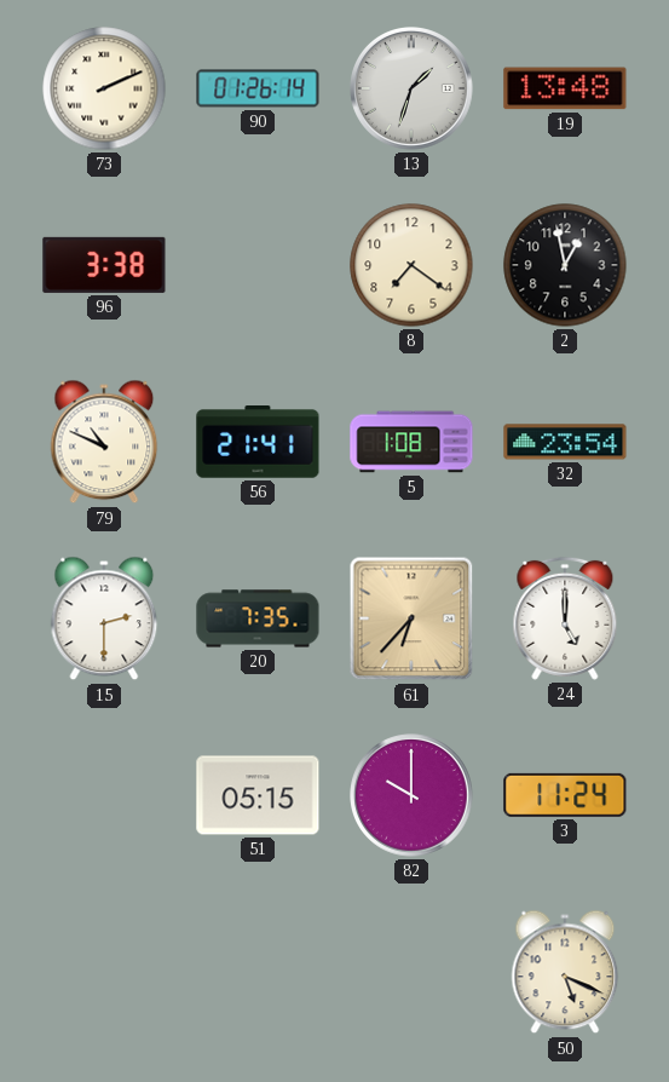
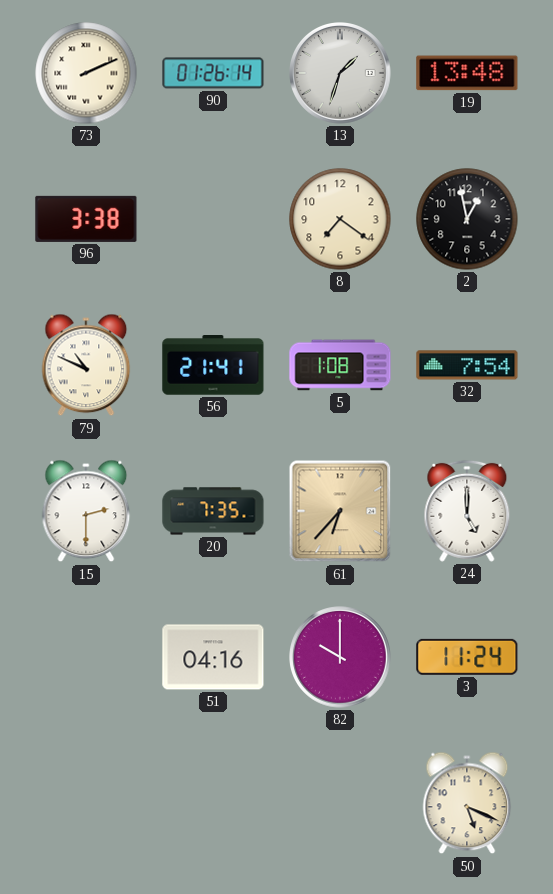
32: 23:54 -> 7:54 (467, 365)
51: 05:15 -> 04:16 (213, 657)
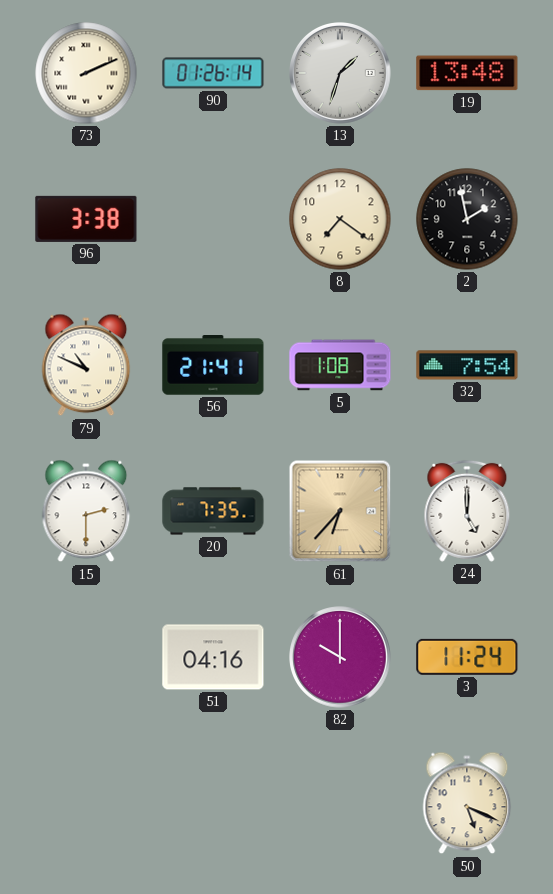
2: 12:58 -> 1:58 (467, 219)
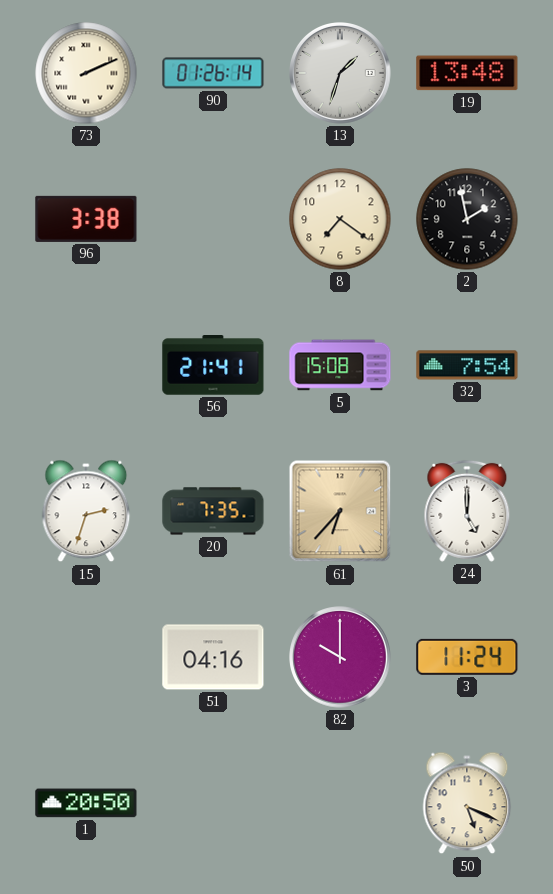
79: 10:49 -> none (86, 365)
5: 1:08 -> 15:08 (340, 365)
15: 2:30 -> 2:33 (86, 511)
1: none -> 20:50 (86, 803)
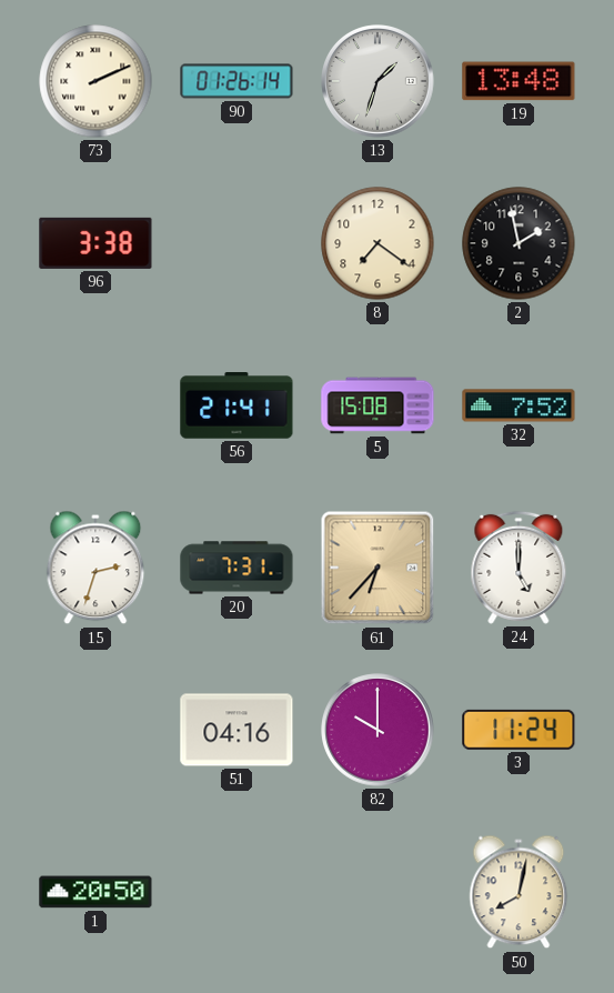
32: 7:54 -> 7:52 (519, 405)
20: 7:35 -> 7:31 (236, 568)
50: 5:19 -> 8:02 (519, 892)
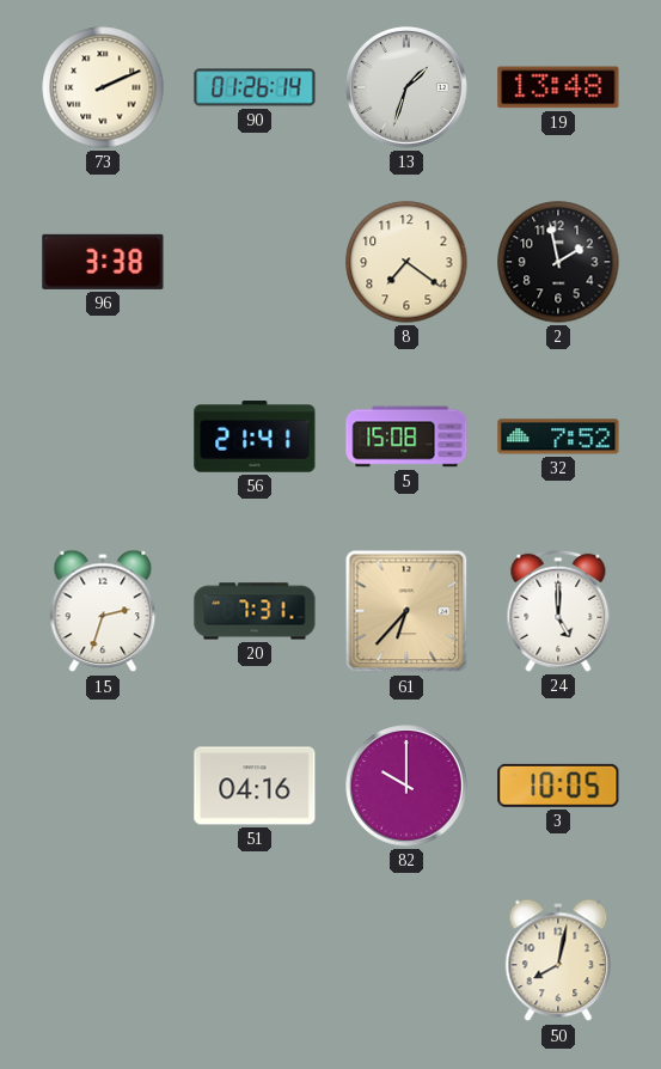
3: 11:24 -> 10:05 (558, 786)
1: 20:50 -> none (95, 892)
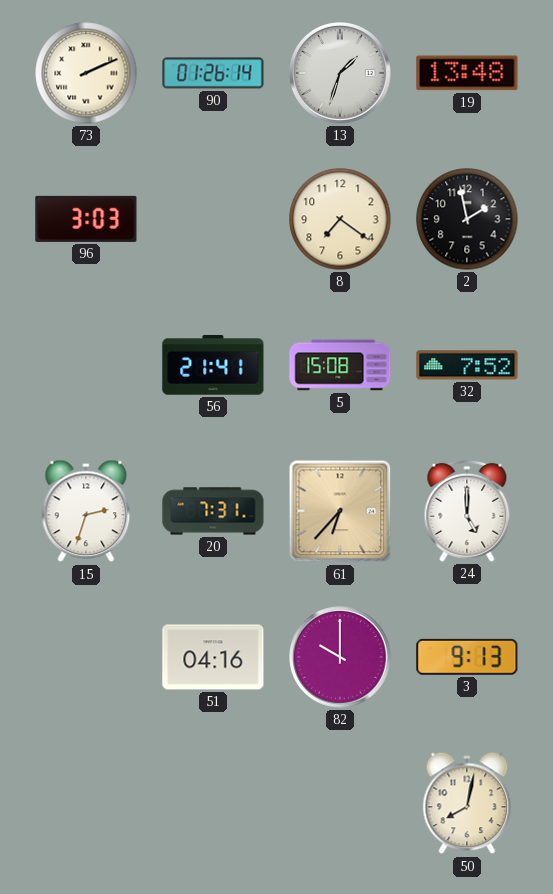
96: 3:38 -> 3:03 (86, 219)
3: 10:05 -> 9:13 (467, 657)
